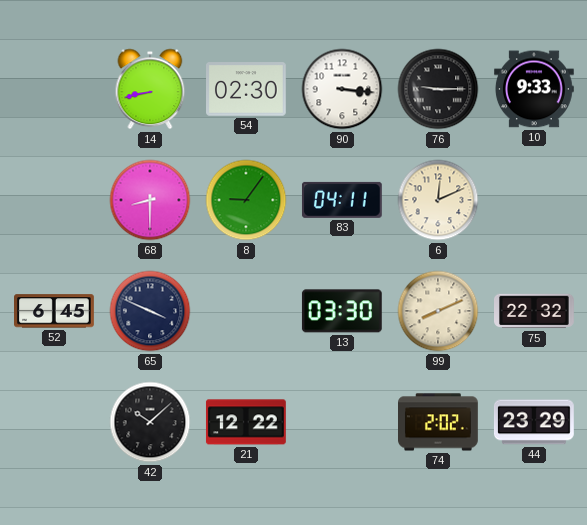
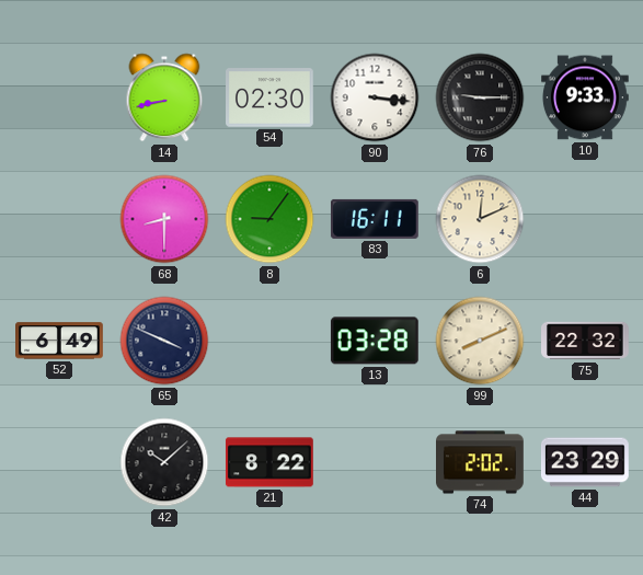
83: 04:11 -> 16:11 (375, 219)
52: 6:45 -> 6:49 (60, 341)
13: 03:30 -> 03:28 (375, 341)
21: 12:22 -> 8:22 (269, 462)
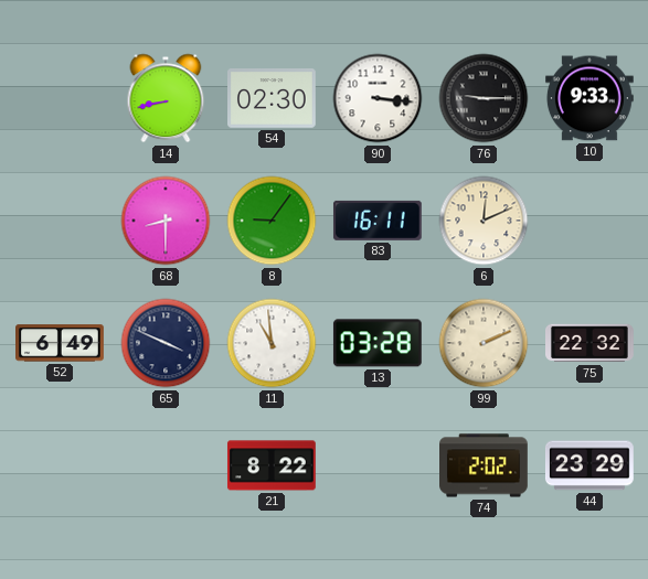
11: none -> 10:59 (272, 343)
99: 8:11 -> 2:11 (484, 343)
42: 10:08 -> none (164, 462)
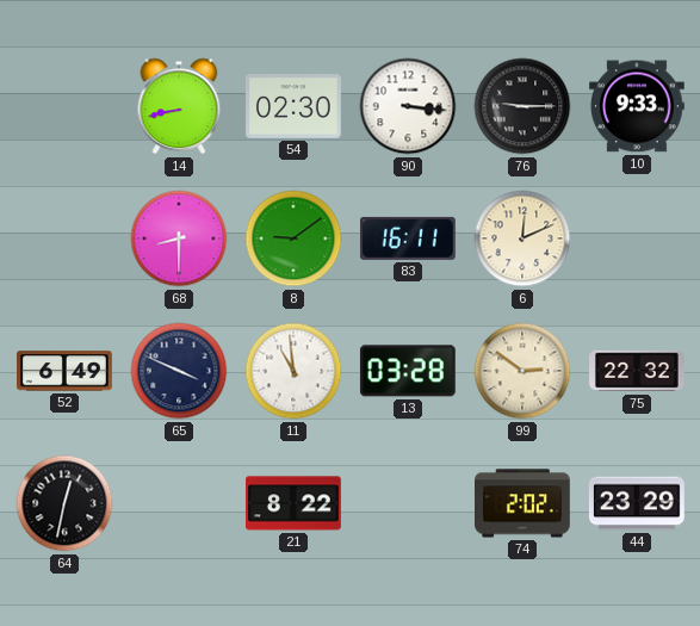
8: 9:06 -> 9:09 (293, 238)
99: 2:11 -> 2:51 (522, 371)
64: none -> 12:32 (64, 503)
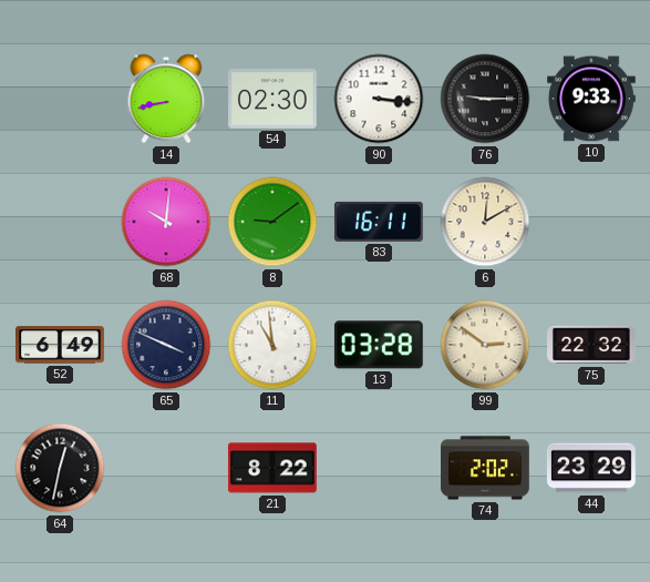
68: 8:30 -> 10:01 (166, 222)
6: 12:11 -> 12:10 (485, 222)
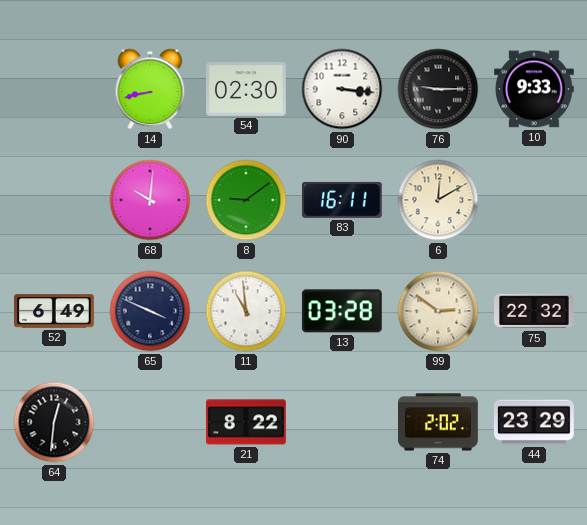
64: 12:32 -> 12:31 (54, 422)
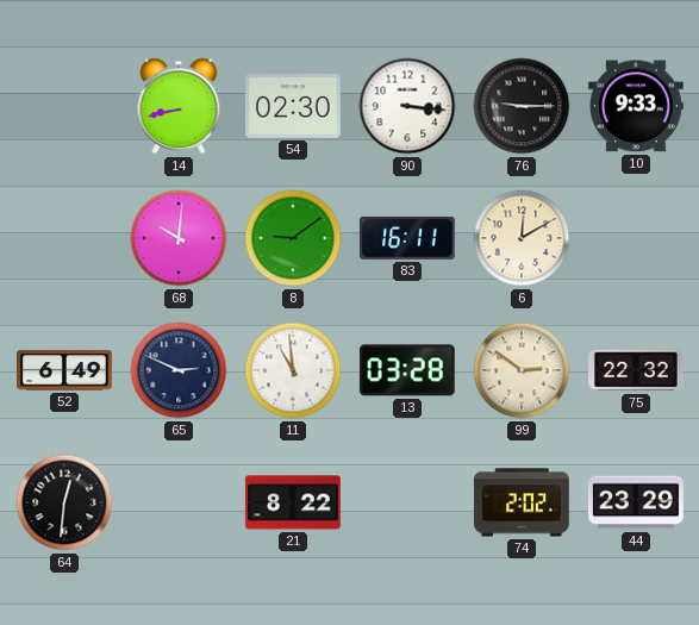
65: 3:49 -> 2:49 (179, 370)
